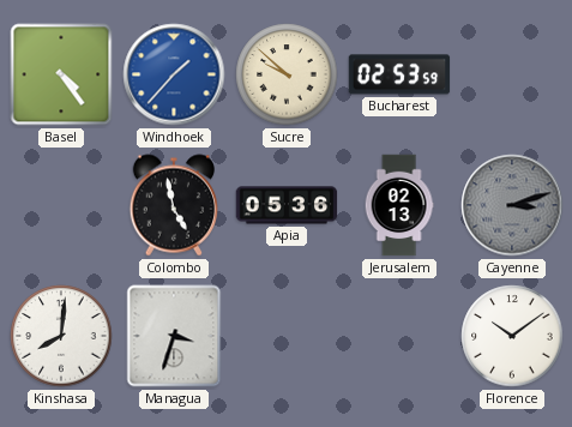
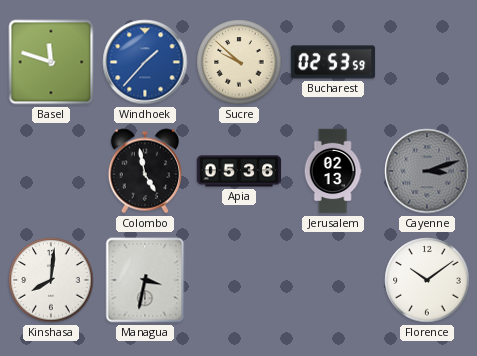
Basel: 4:24 -> 11:48 (51, 62)
Managua: 3:33 -> 3:32 (145, 280)
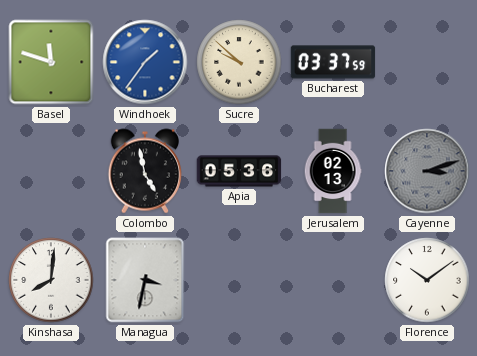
Windhoek: 1:37 -> 1:36 (145, 62)
Bucharest: 02:53 -> 03:37 (333, 62)
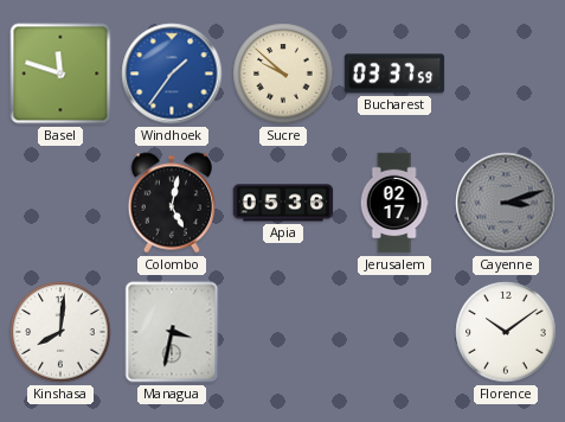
Colombo: 4:58 -> 5:02 (172, 203)
Jerusalem: 02:13 -> 02:17 (394, 203)
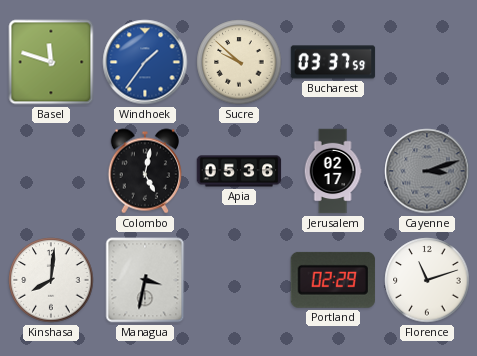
Portland: none -> 02:29 (333, 280)
Florence: 10:09 -> 11:12 (427, 280)
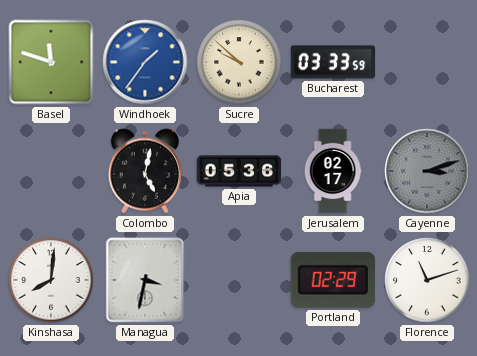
Bucharest: 03:37 -> 03:33 (333, 62)
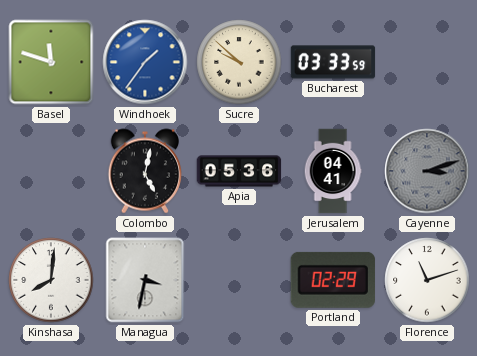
Jerusalem: 02:17 -> 04:41 (333, 171)
